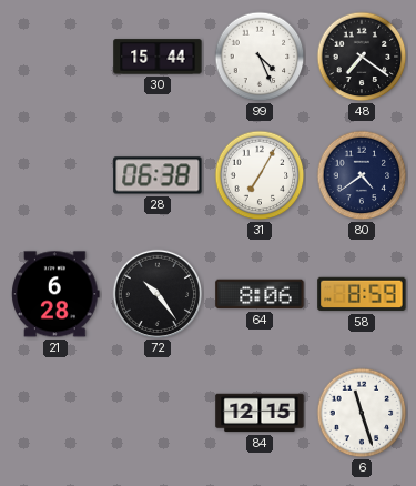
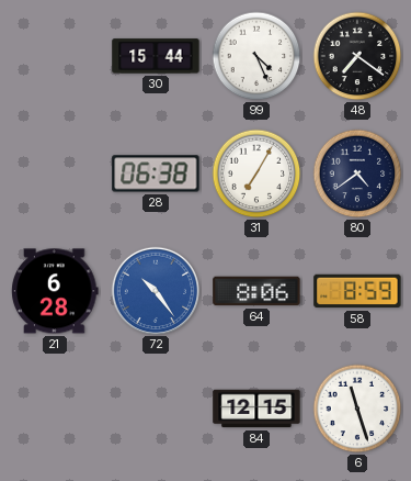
72 dial: black -> blue (155, 290)
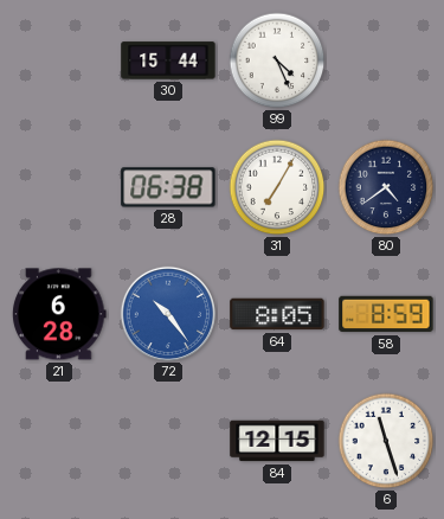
48: 7:21 -> none (357, 56)
64: 8:06 -> 8:05 (277, 314)
